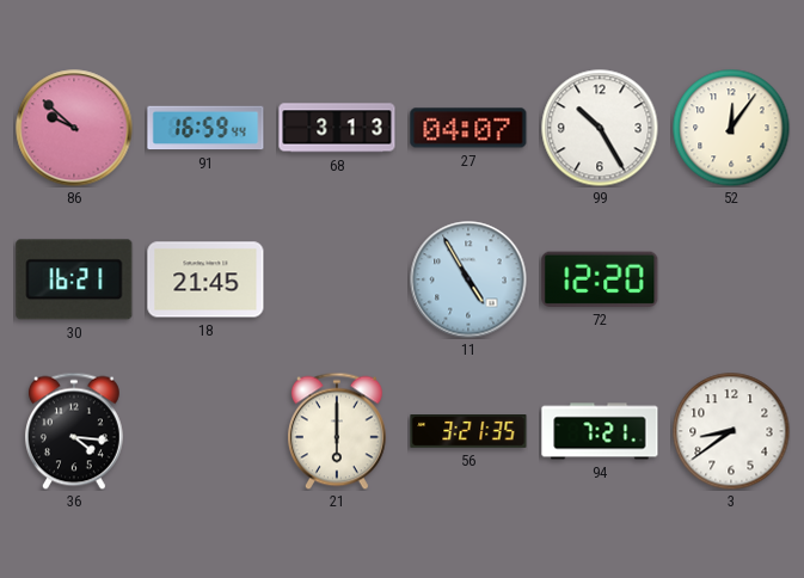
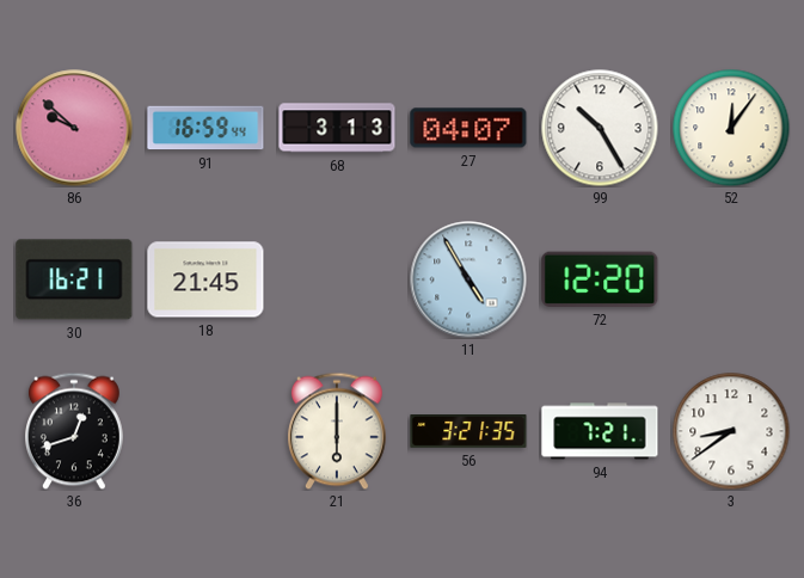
36: 4:16 -> 12:42 (74, 431)
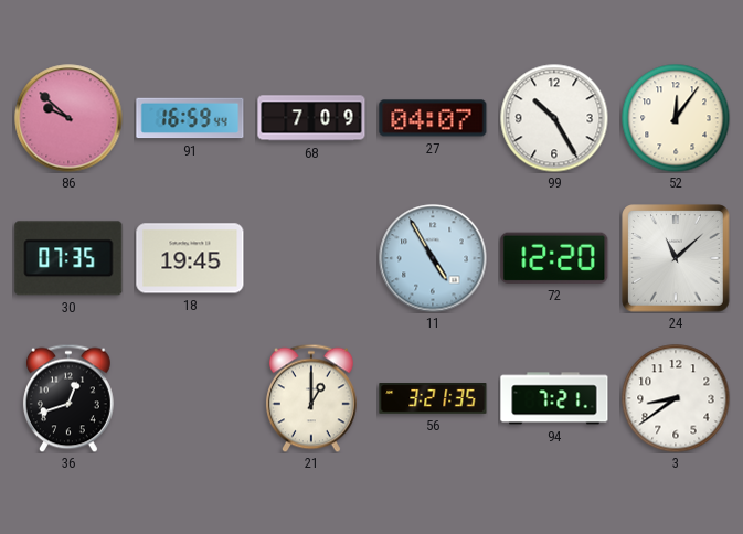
68: 3:13 -> 7:09 (311, 118)
30: 16:21 -> 07:35 (68, 258)
18: 21:45 -> 19:45 (190, 258)
24: none -> 11:08 (676, 258)
21: 6:00 -> 1:00 (311, 398)
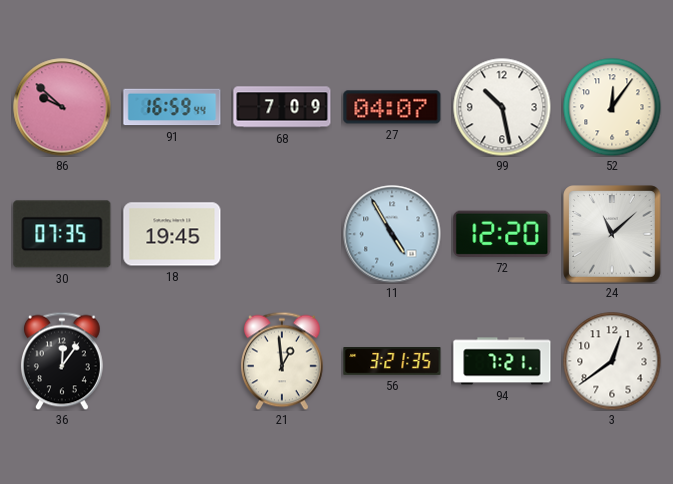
99: 10:25 -> 10:28 (502, 107)
36: 12:42 -> 12:06 (62, 361)
21: 1:00 -> 12:59 (282, 361)
3: 8:39 -> 12:39 (612, 361)
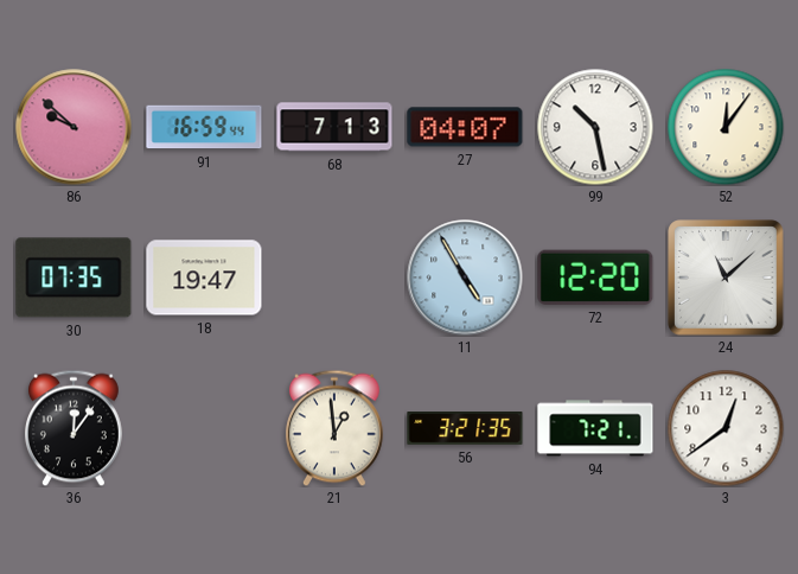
68: 7:09 -> 7:13 (334, 127)
18: 19:45 -> 19:47 (204, 278)
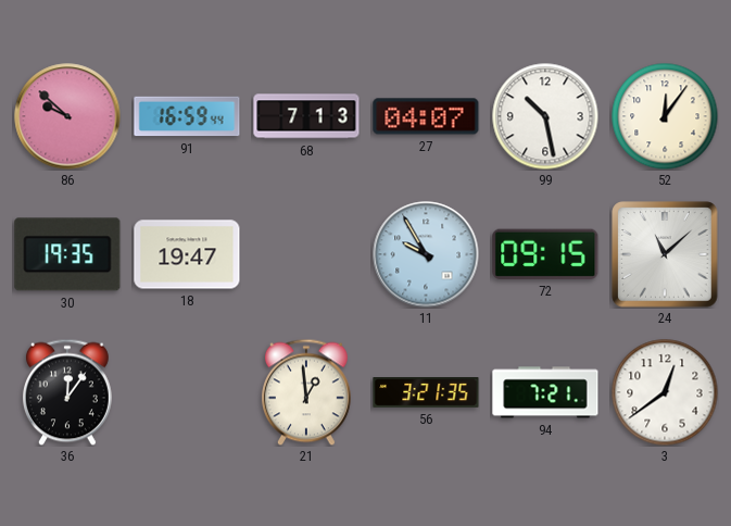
30: 07:35 -> 19:35 (67, 254)
11: 4:55 -> 9:55 (426, 254)
72: 12:20 -> 09:15 (545, 254)
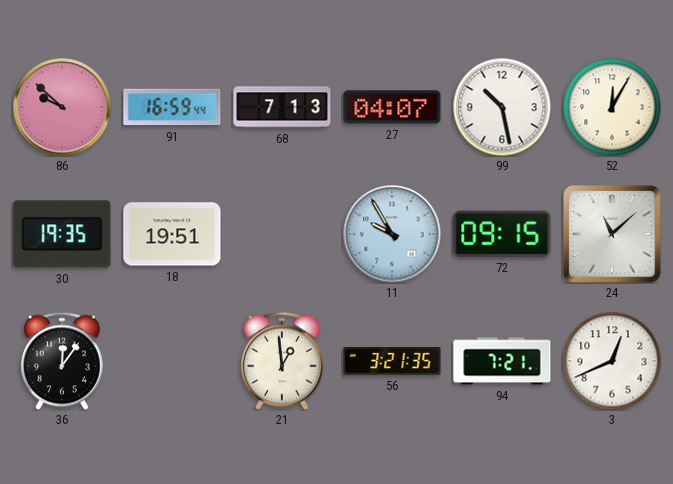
52: 12:06 -> 12:05 (612, 107)
18: 19:47 -> 19:51 (172, 234)
3: 12:39 -> 12:41 (612, 361)
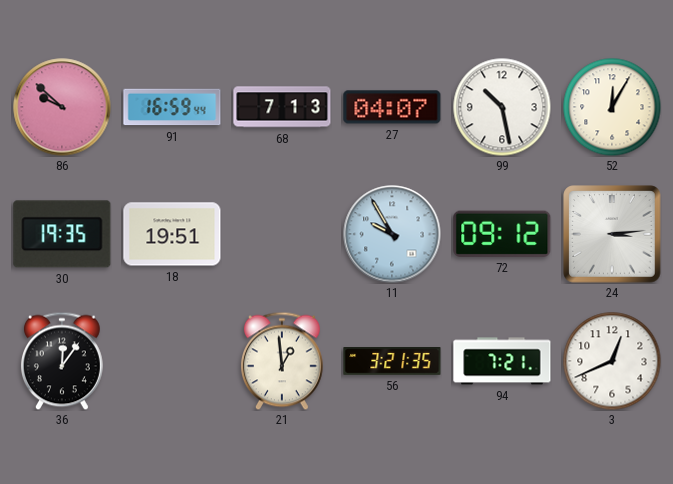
72: 09:15 -> 09:12 (502, 234)
24: 11:08 -> 3:14 (612, 234)
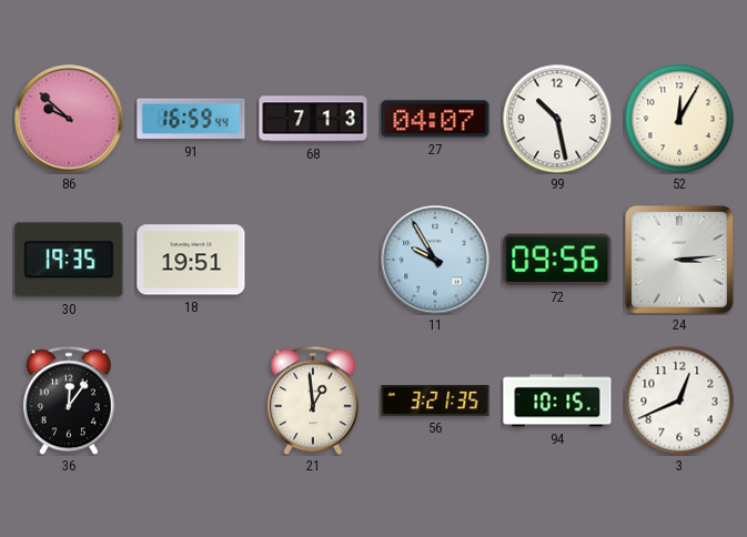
72: 09:12 -> 09:56 (557, 260)
94: 7:21 -> 10:15 (557, 401)
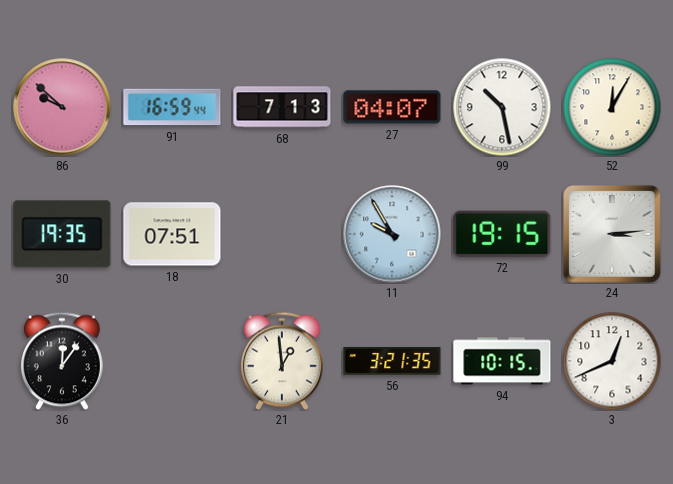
18: 19:51 -> 07:51 (172, 234)
72: 09:56 -> 19:15 (502, 234)
